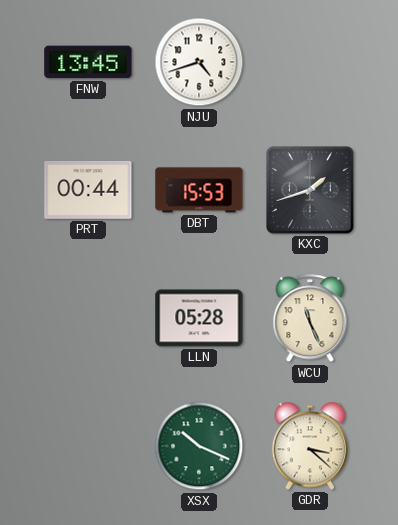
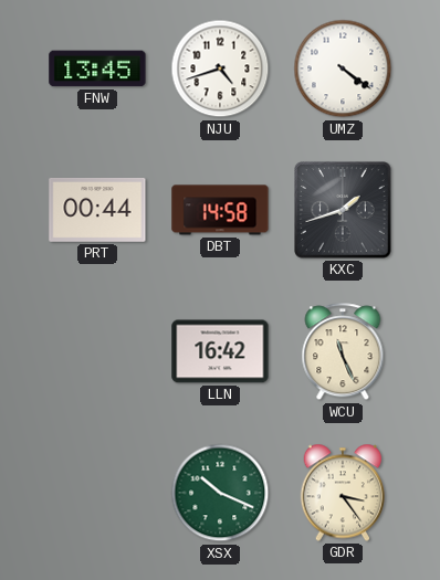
UMZ: none -> 4:21 (343, 68)
DBT: 15:53 -> 14:58 (220, 210)
LLN: 05:28 -> 16:42 (220, 351)
GDR: 3:22 -> 3:24 (342, 493)
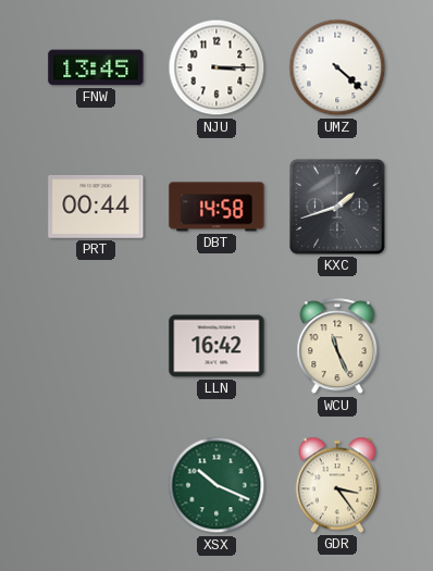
NJU: 4:42 -> 3:15 (216, 67)
UMZ: 4:21 -> 4:22 (337, 67)
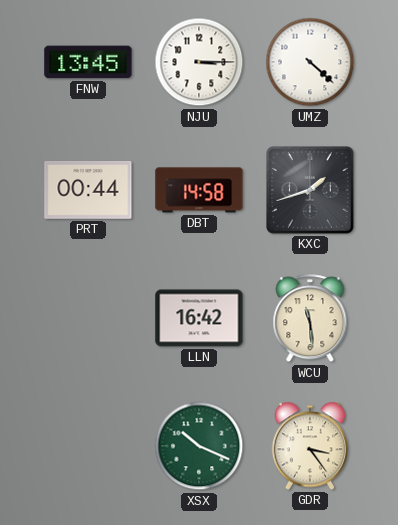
WCU: 11:26 -> 11:29 (310, 319)
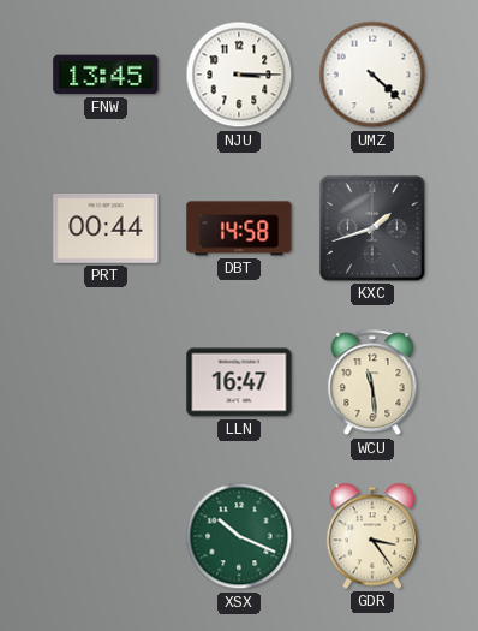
LLN: 16:42 -> 16:47 (239, 382)
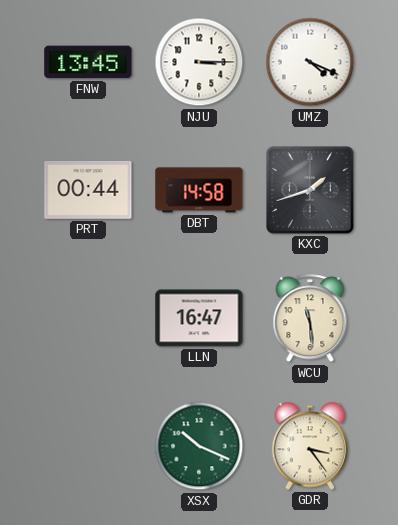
UMZ: 4:22 -> 4:19 (310, 62)
